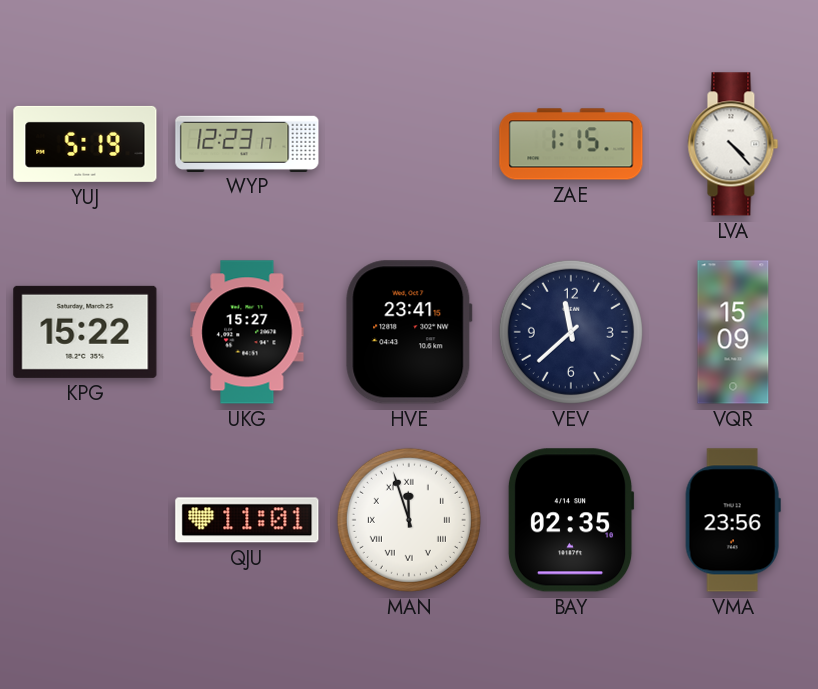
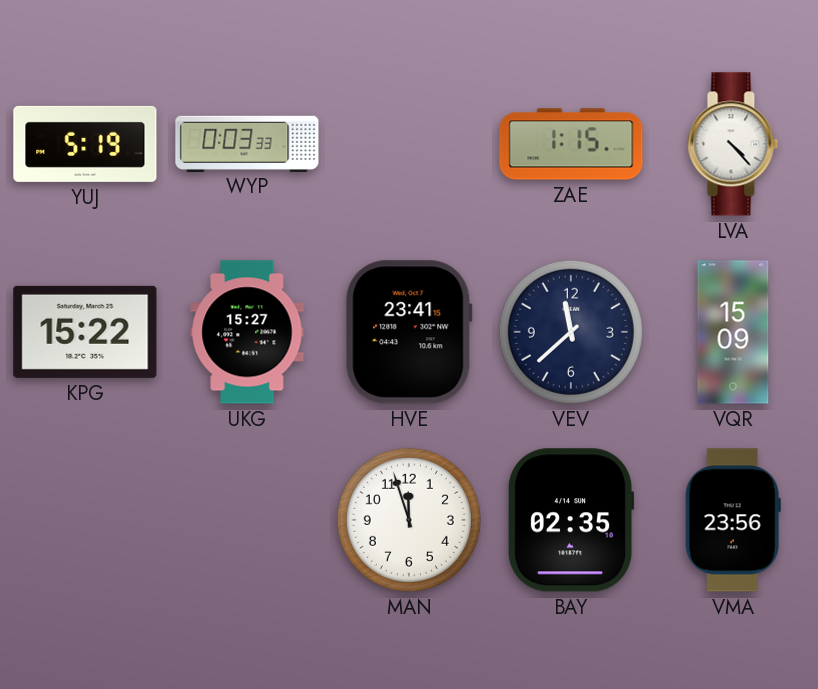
WYP: 12:23 -> 0:03 (247, 143)
QJU: 11:01 -> none (247, 520)
MAN numerals: Roman -> Arabic (409, 520)
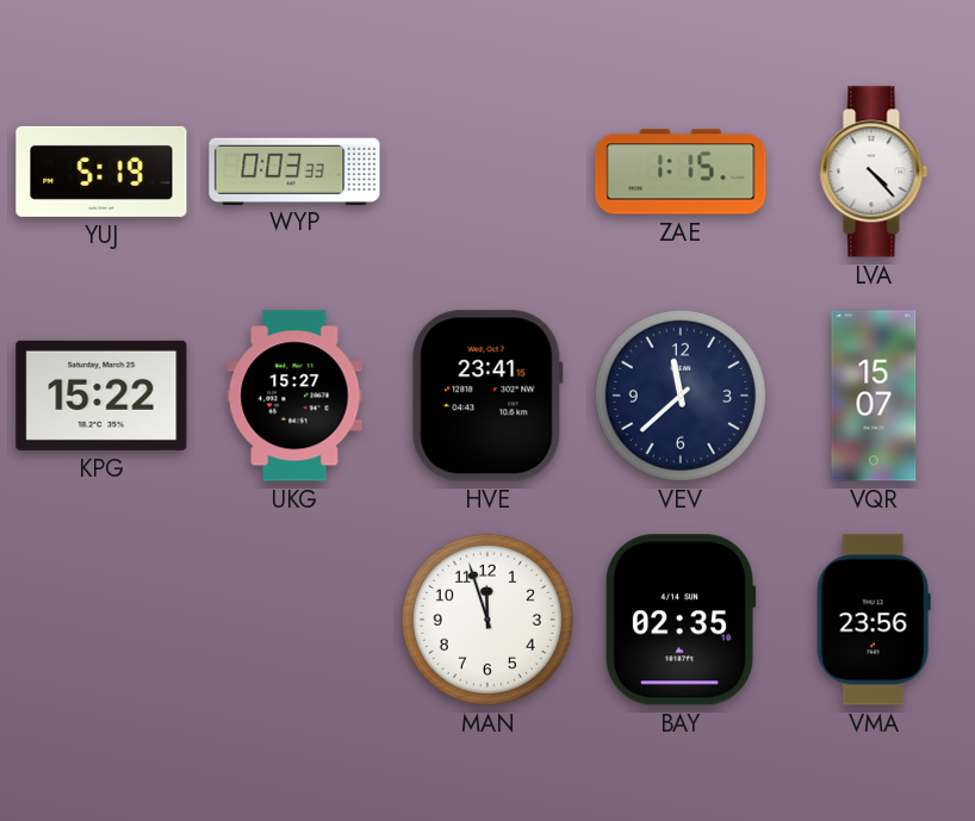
VQR: 15:09 -> 15:07 (874, 396)
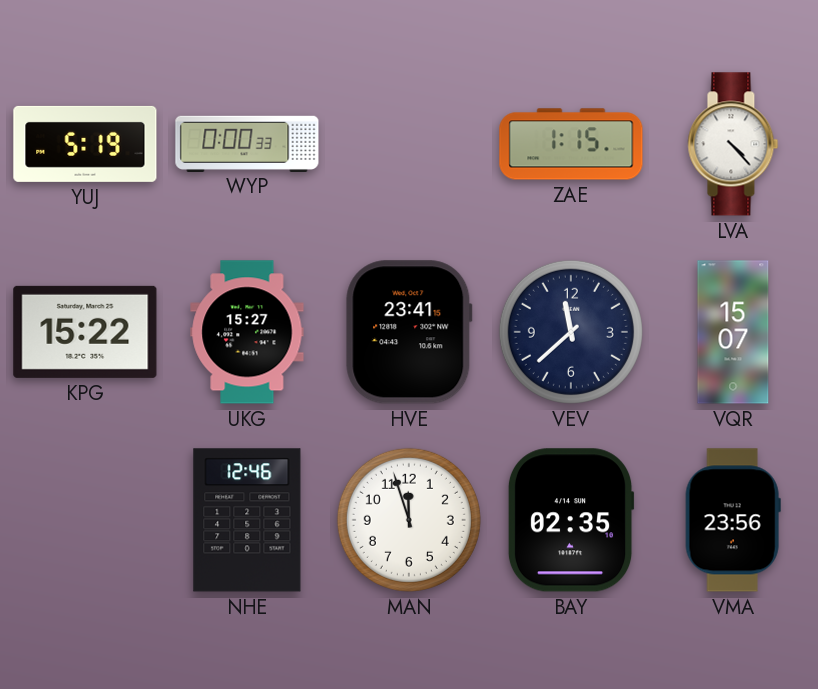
WYP: 0:03 -> 0:00 (247, 143)
NHE: none -> 12:46 (247, 520)
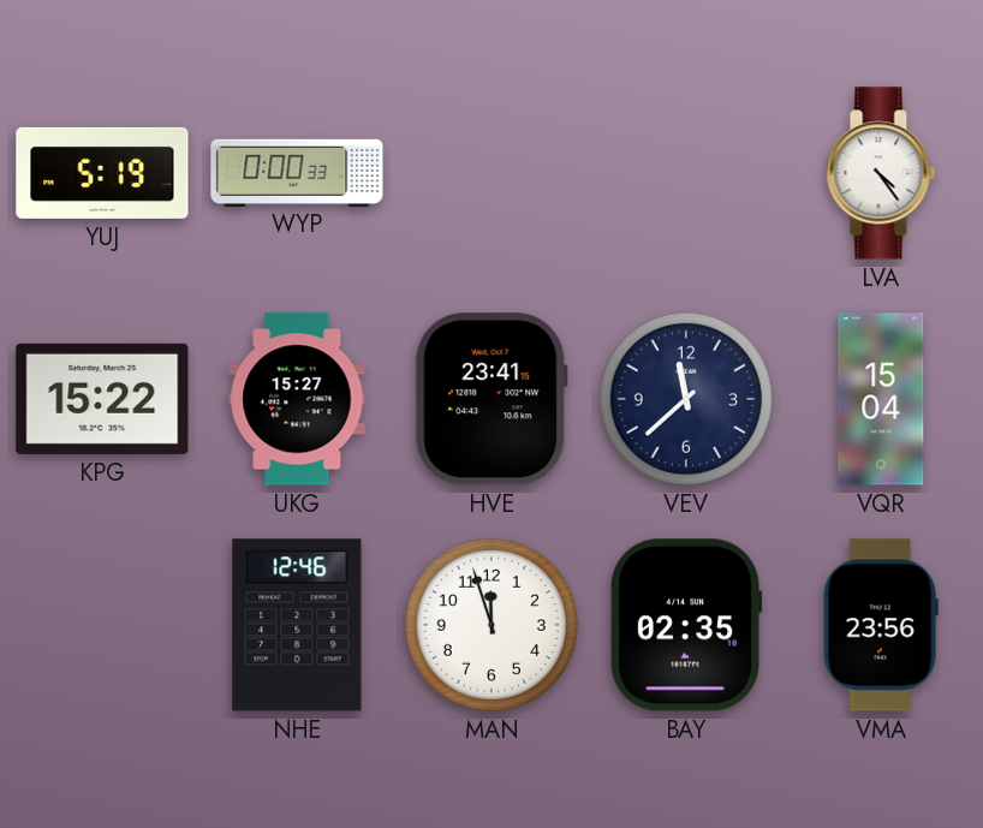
ZAE: 1:15 -> none (571, 144)
LVA: 4:23 -> 4:24 (881, 173)
VQR: 15:07 -> 15:04 (881, 399)
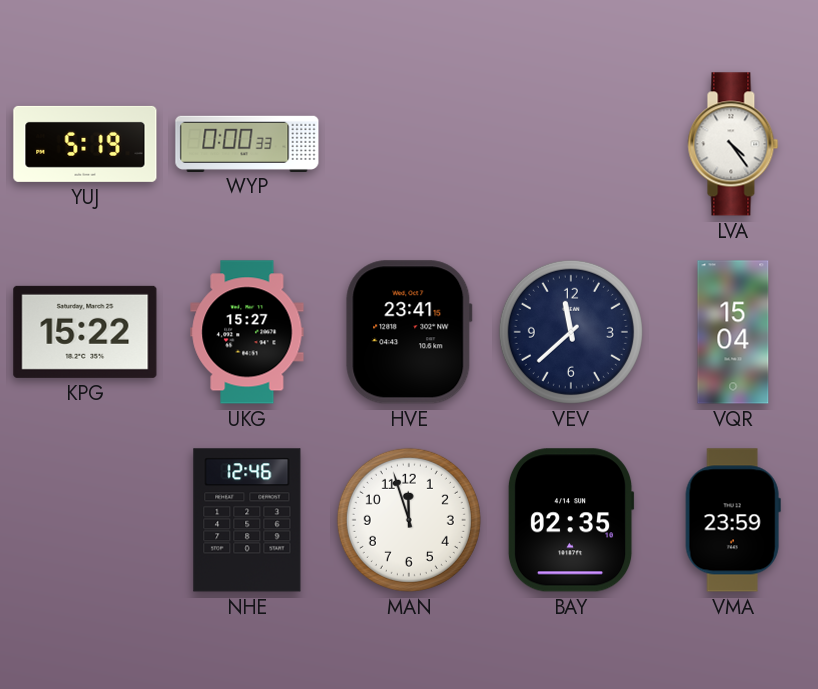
VMA: 23:56 -> 23:59 (733, 520)
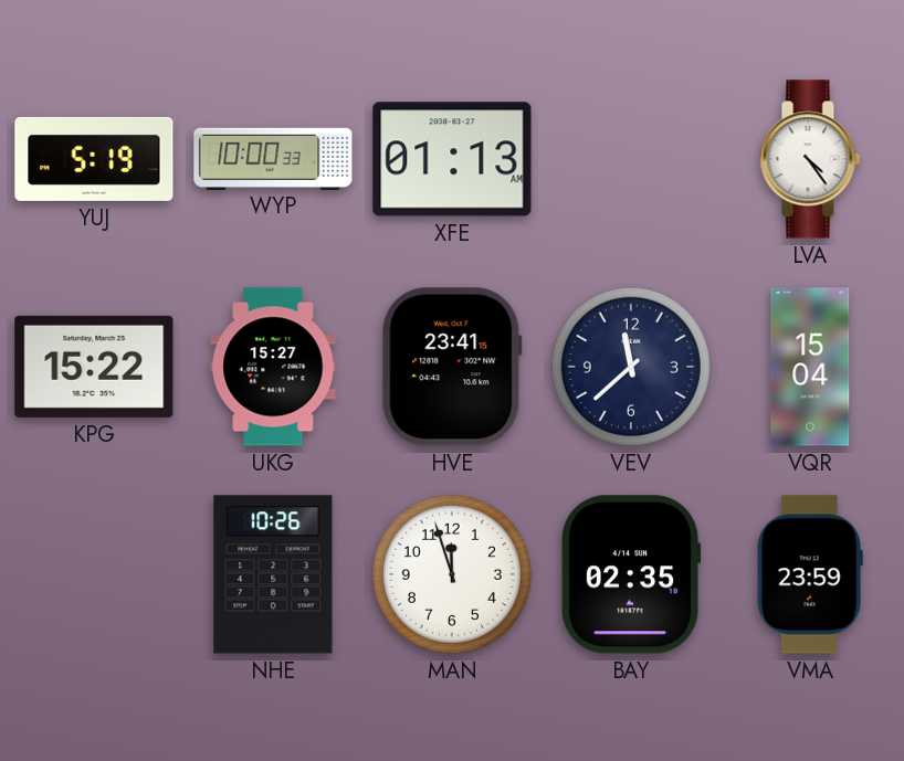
WYP: 0:00 -> 10:00 (273, 158)
XFE: none -> 01:13 (452, 159)
NHE: 12:46 -> 10:26 (273, 574)
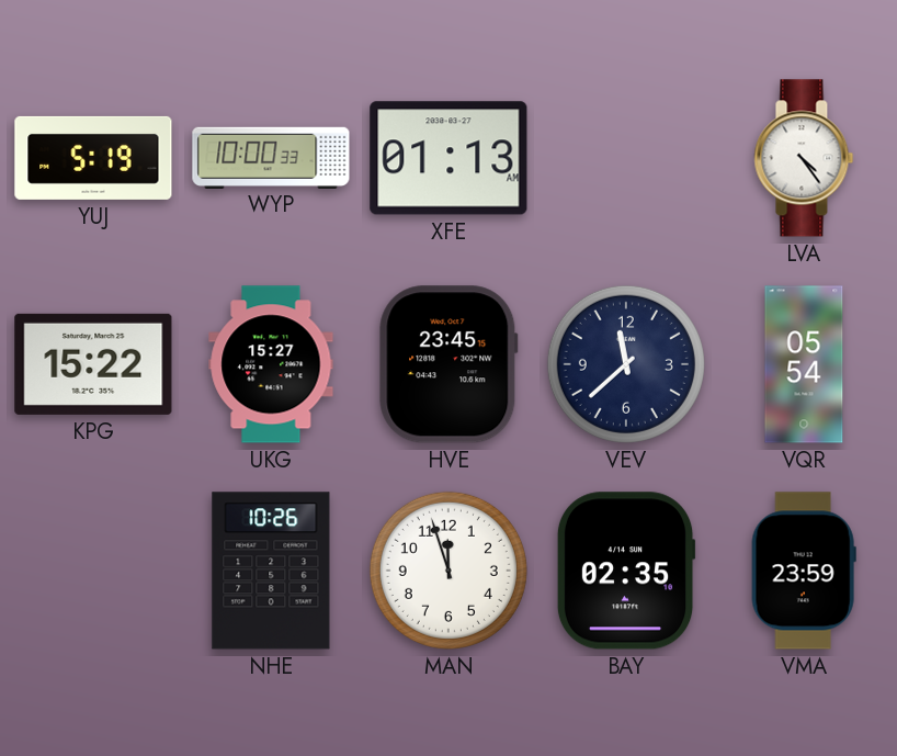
HVE: 23:41 -> 23:45 (449, 364)
VQR: 15:04 -> 05:54 (804, 364)
